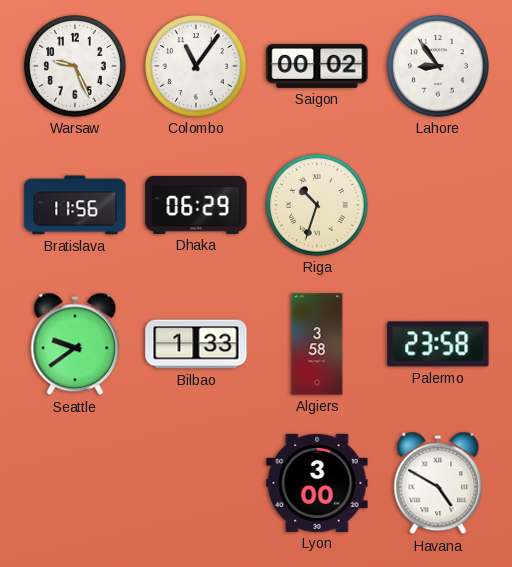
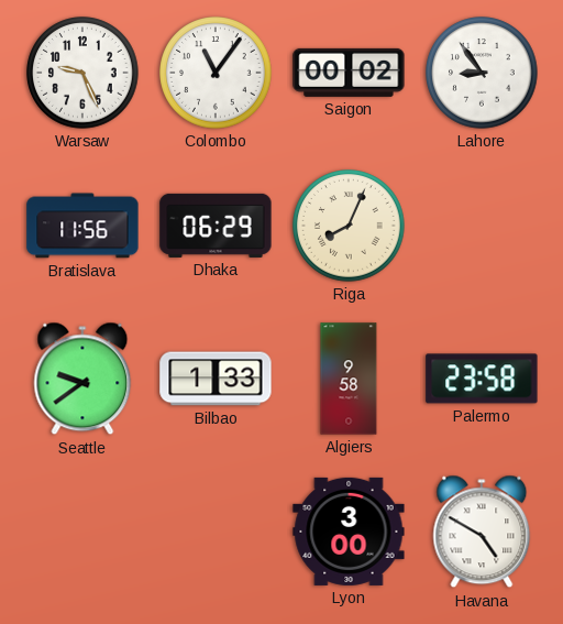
Riga: 10:33 -> 8:04 (349, 226)
Algiers: 3:58 -> 9:58 (349, 379)
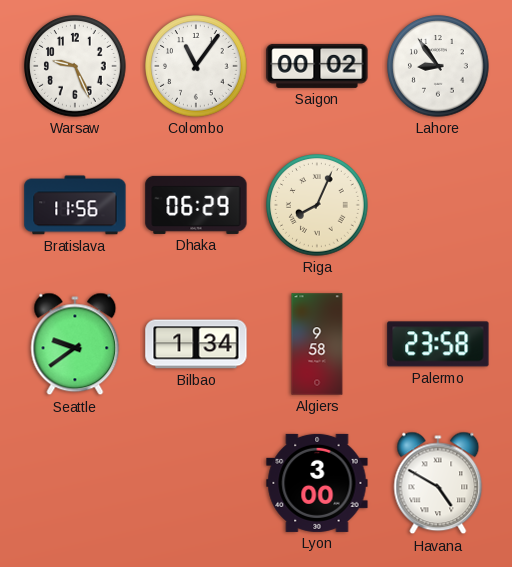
Bilbao: 1:33 -> 1:34 (196, 344)
